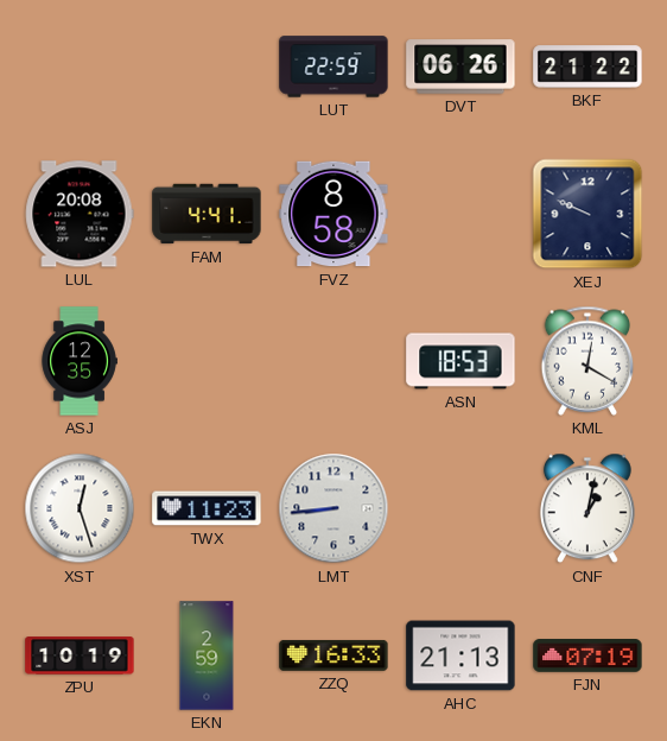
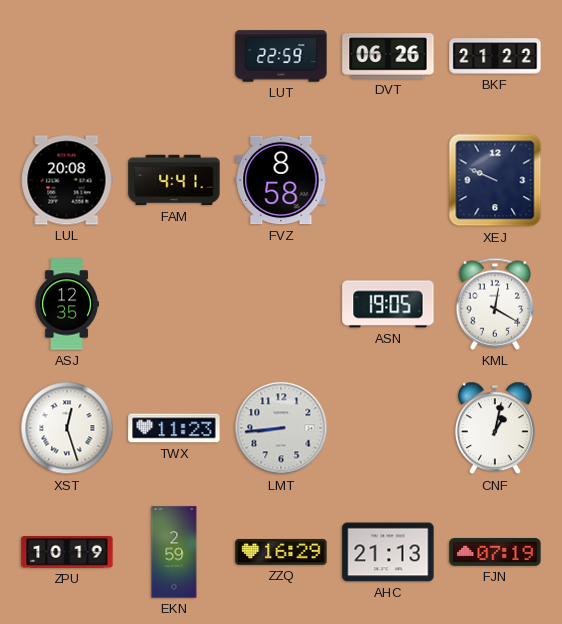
ASN: 18:53 -> 19:05 (388, 304)
ZZQ: 16:33 -> 16:29 (281, 552)
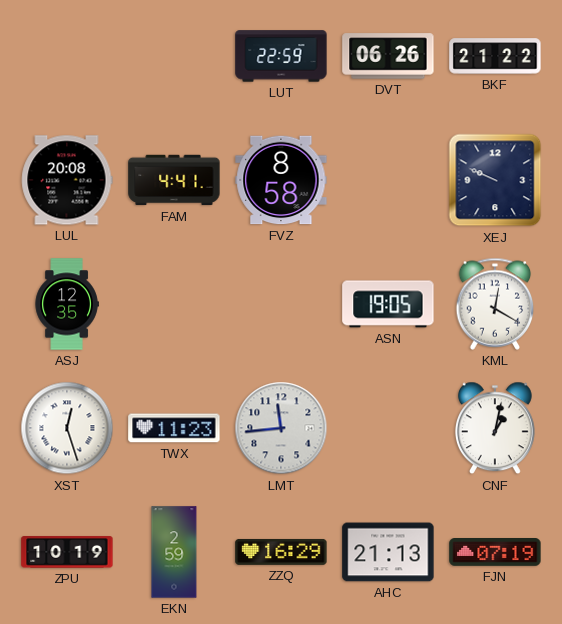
LMT: 8:44 -> 11:44 (281, 428)
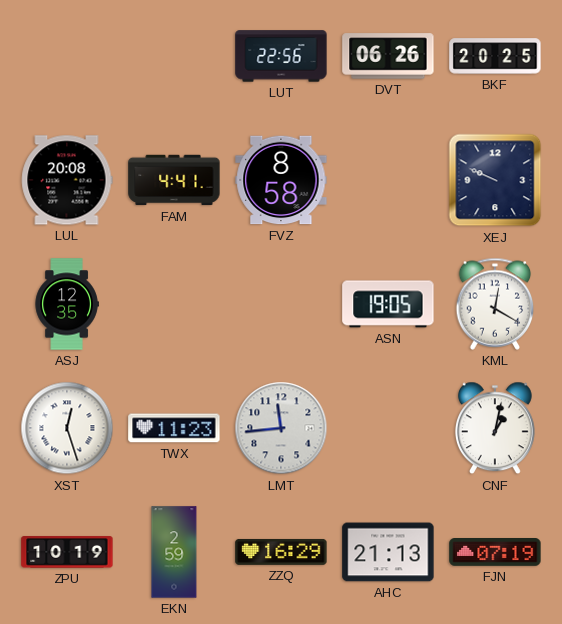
LUT: 22:59 -> 22:56 (281, 56)
BKF: 21:22 -> 20:25 (495, 56)
